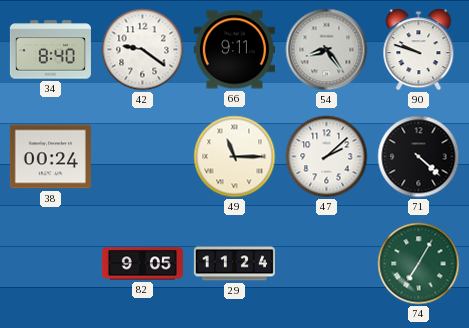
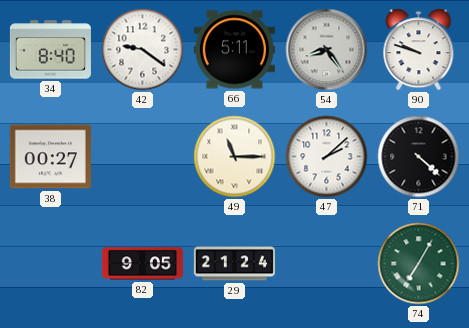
66: 9:11 -> 5:11 (234, 50)
38: 00:24 -> 00:27 (50, 157)
29: 11:24 -> 21:24 (234, 264)
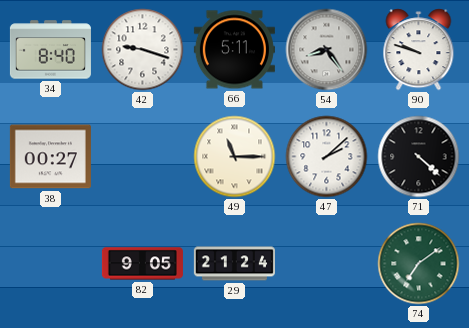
42: 9:21 -> 9:18 (143, 50)
74: 7:05 -> 7:09 (419, 264)
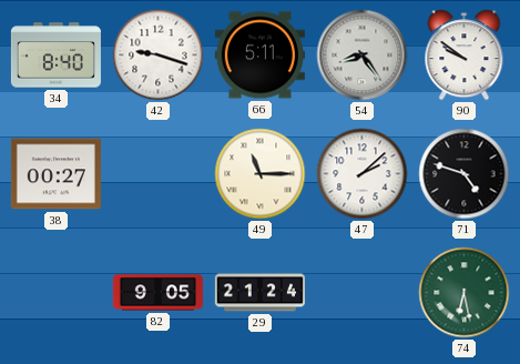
90: 9:48 -> 9:51 (465, 55)
71: 4:22 -> 4:48 (465, 174)
74: 7:09 -> 6:28 (465, 293)
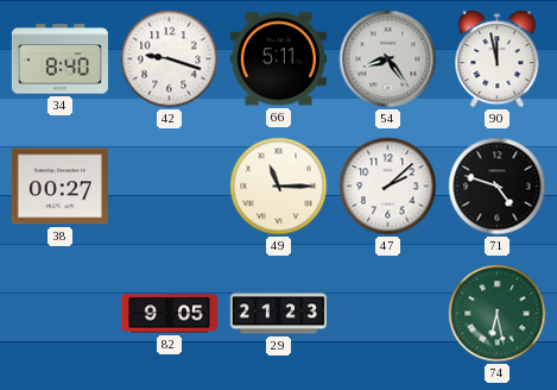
90: 9:51 -> 11:58 (498, 59)
29: 21:24 -> 21:23 (278, 314)
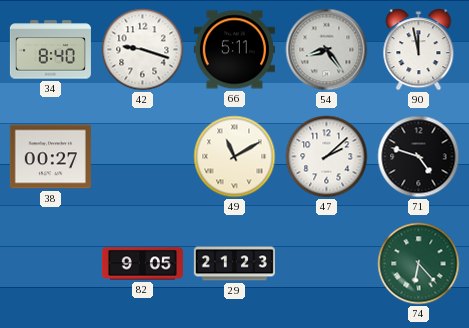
49: 11:15 -> 11:10 (235, 157)
74: 6:28 -> 6:23 (419, 264)
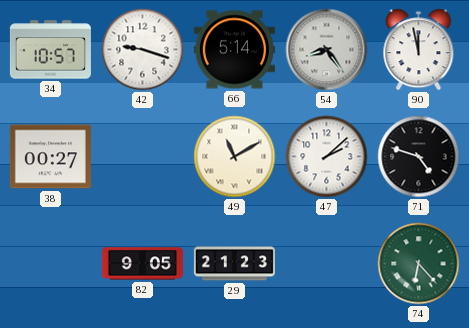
34: 8:40 -> 10:57 (50, 50)
66: 5:11 -> 5:14 (234, 50)
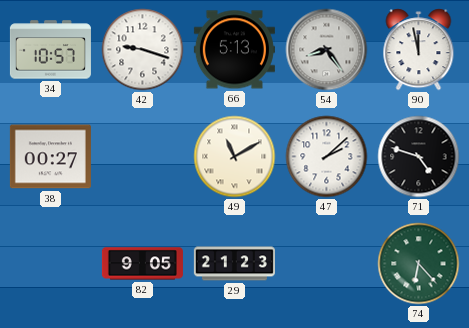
66: 5:14 -> 5:13 (234, 50)
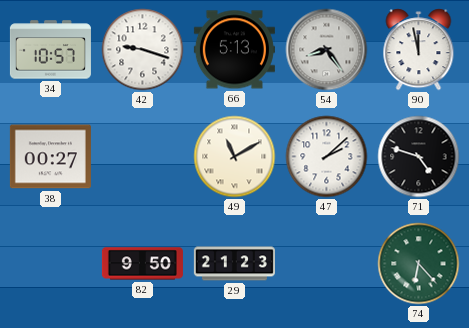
82: 9:05 -> 9:50 (142, 264)
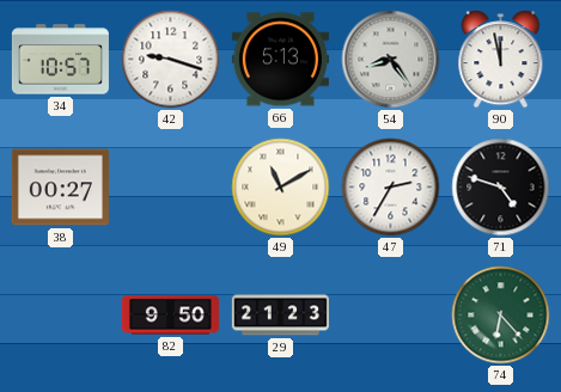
47: 2:08 -> 2:35 (391, 188)
